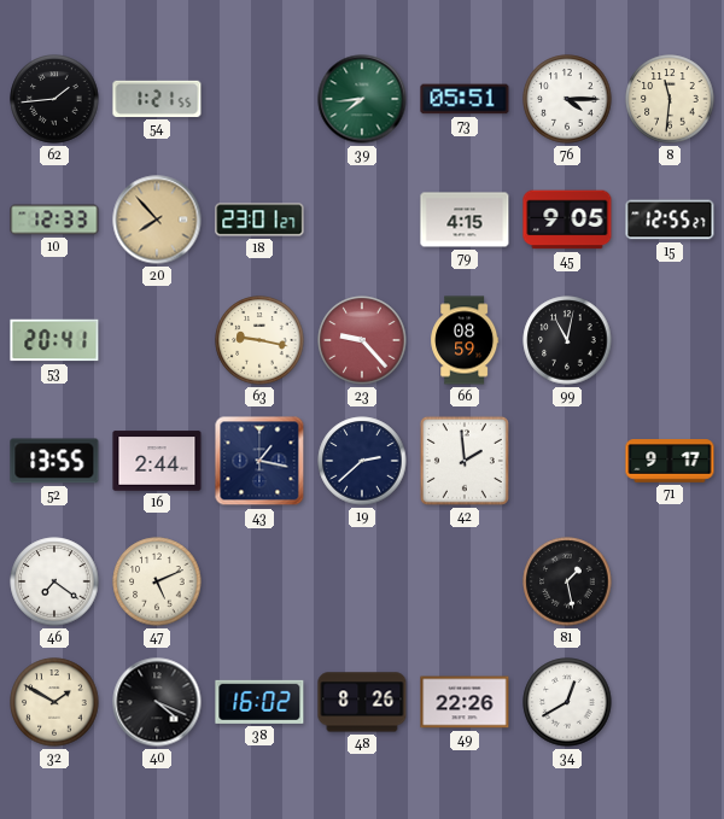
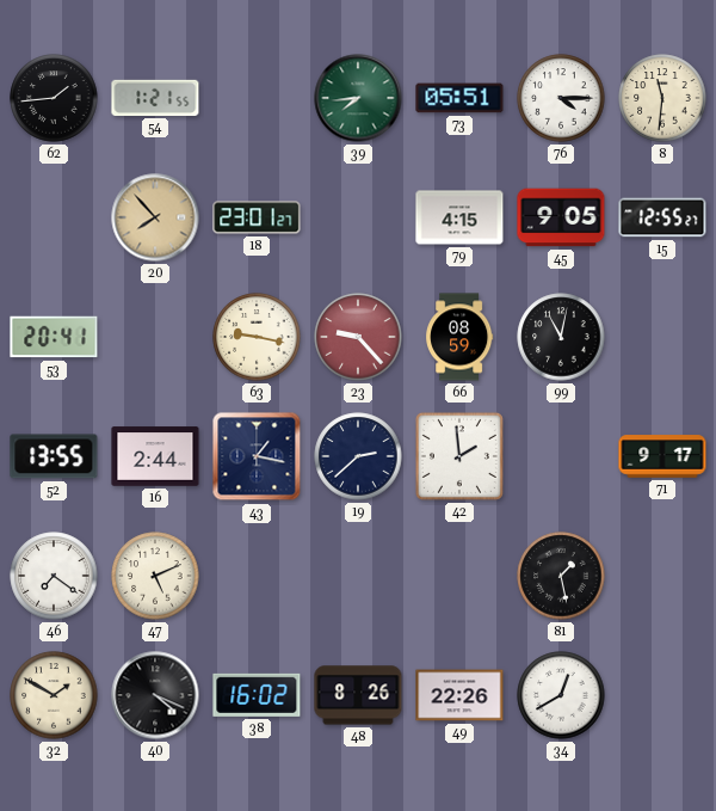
10: 12:33 -> none (54, 220)
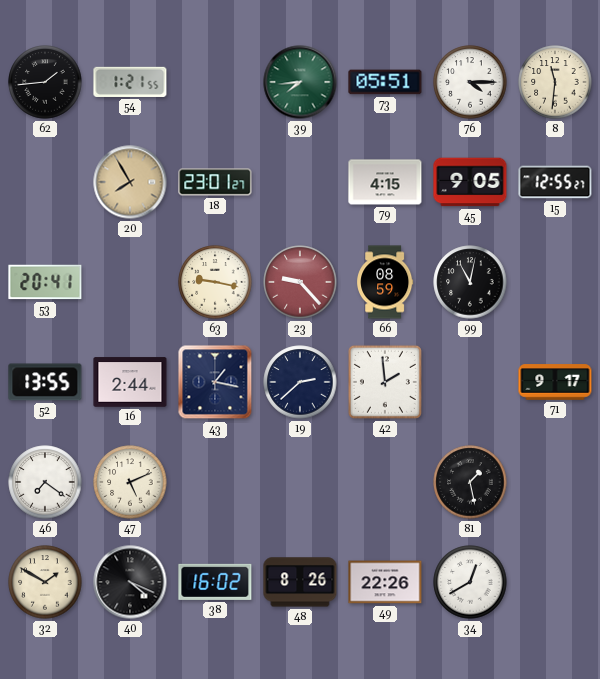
20: 7:53 -> 7:55 (130, 182)
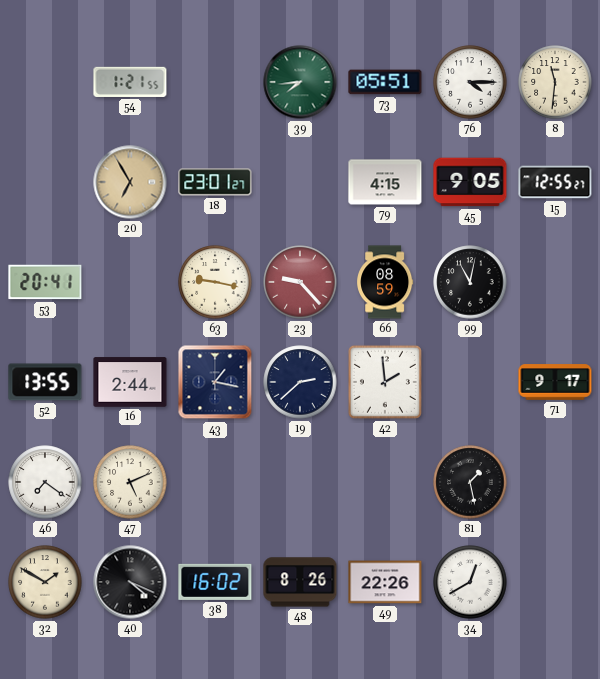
62: 1:44 -> none (45, 82)
20: 7:55 -> 6:55 (130, 182)
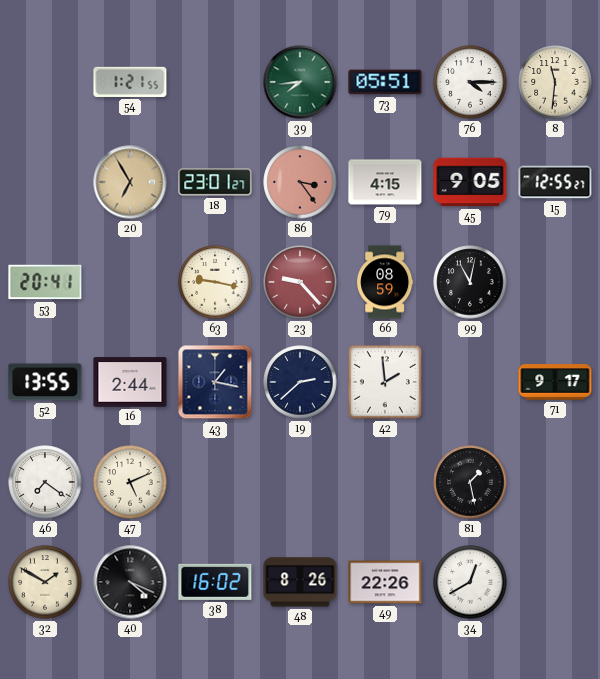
86: none -> 3:24 (300, 182)
